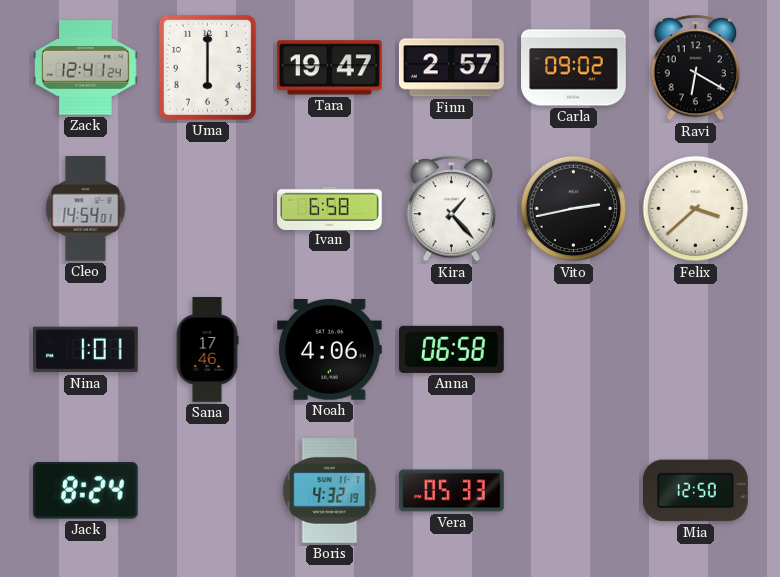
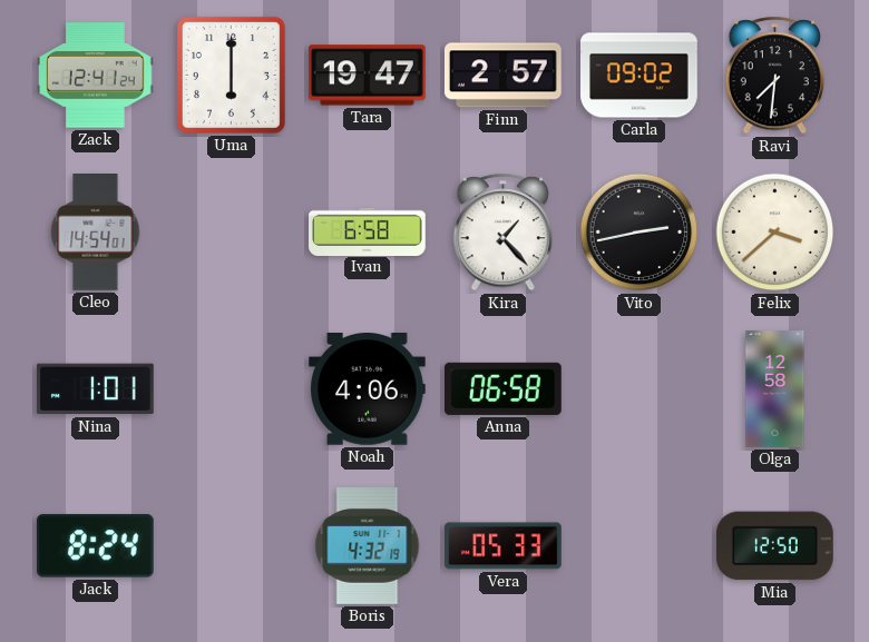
Ravi: 6:20 -> 7:31 (775, 76)
Sana: 17:46 -> none (207, 350)
Olga: none -> 12:58 (775, 389)
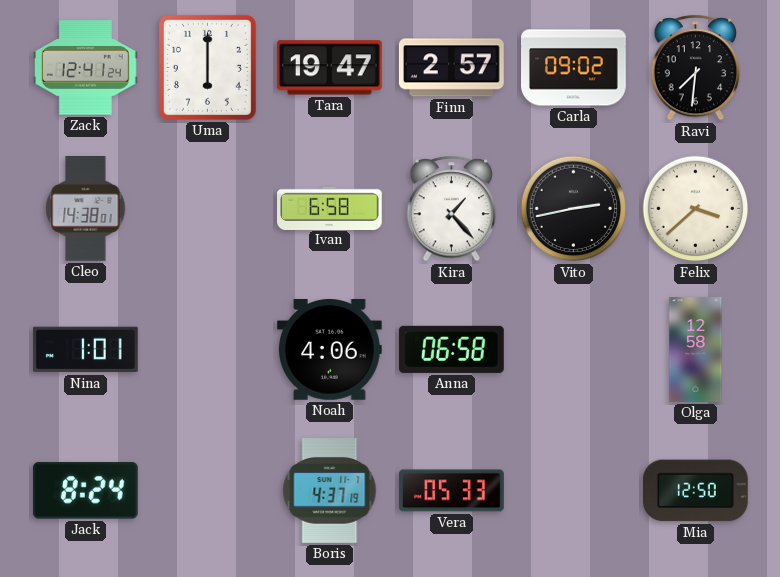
Cleo: 14:54 -> 14:38 (86, 209)
Boris: 4:32 -> 4:37 (330, 491)
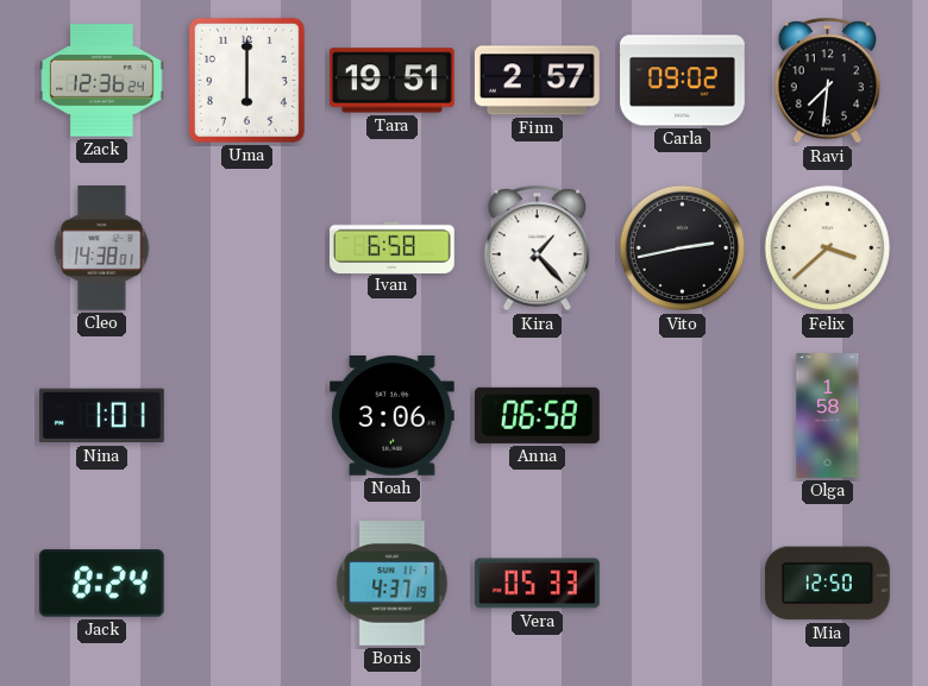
Zack: 12:41 -> 12:36 (102, 81)
Tara: 19:47 -> 19:51 (391, 81)
Noah: 4:06 -> 3:06 (393, 416)
Olga: 12:58 -> 1:58 (828, 416)
